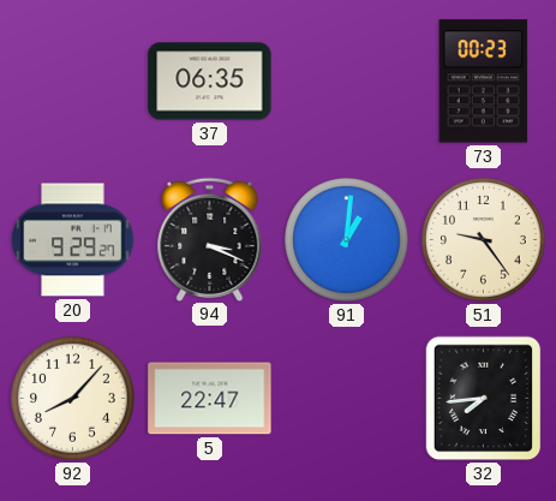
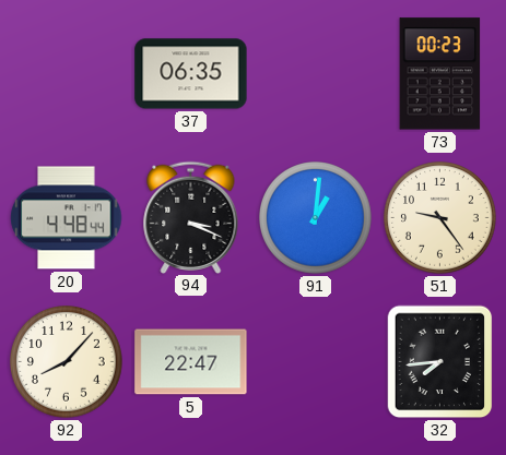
20: 9:29 -> 4:48 (67, 218)
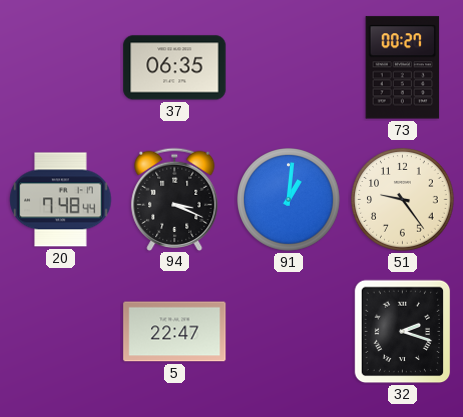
73: 00:23 -> 00:27 (403, 68)
20: 4:48 -> 7:48 (61, 200)
92: 8:07 -> none (67, 362)
32: 7:44 -> 2:18 (403, 332)
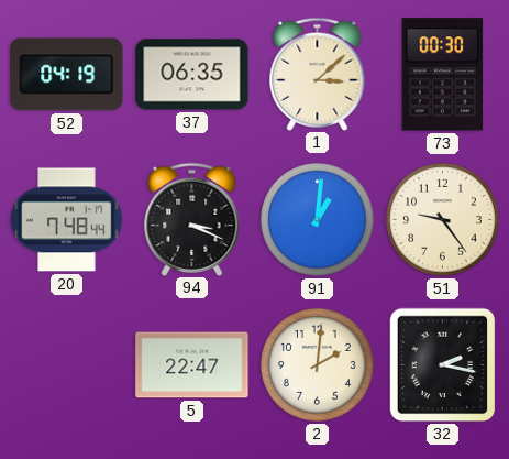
52: none -> 04:19 (67, 75)
1: none -> 3:08 (318, 74)
73: 00:27 -> 00:30 (443, 75)
2: none -> 2:01 (318, 365)
32: 2:18 -> 2:17 (443, 365)
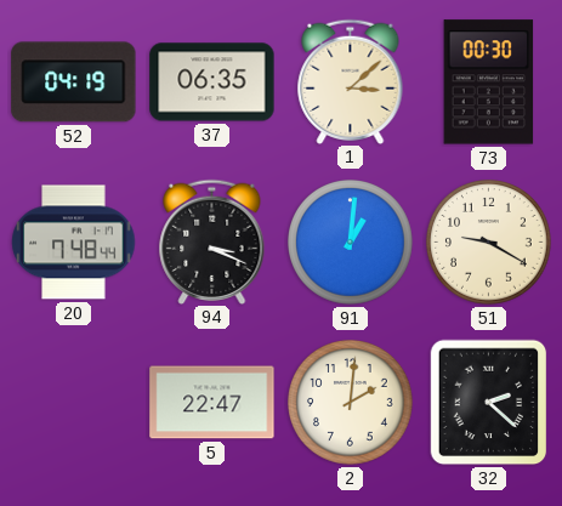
51: 9:24 -> 9:20 (489, 243)
32: 2:17 -> 2:22 (489, 403)
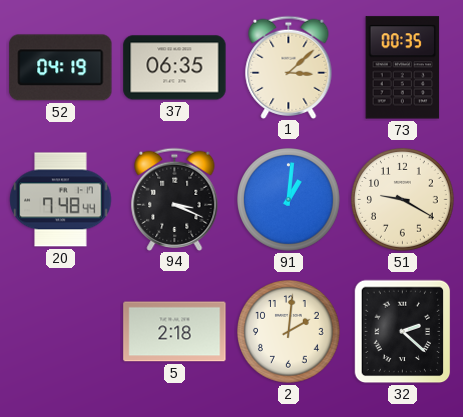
73: 00:30 -> 00:35 (403, 68)
5: 22:47 -> 2:18 (175, 332)
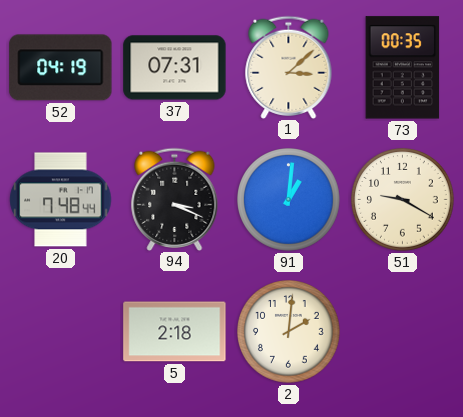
37: 06:35 -> 07:31 (175, 68)
32: 2:22 -> none (403, 332)
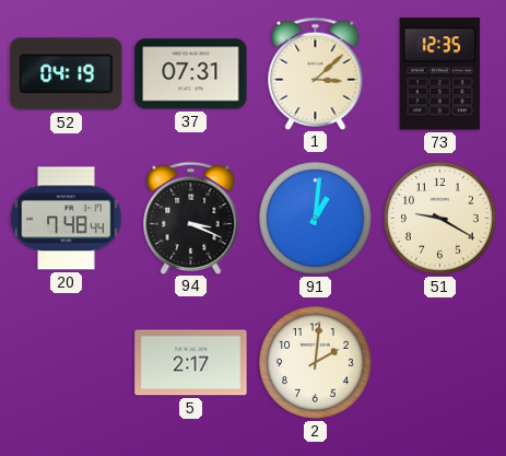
73: 00:35 -> 12:35 (440, 74)
5: 2:18 -> 2:17 (191, 363)
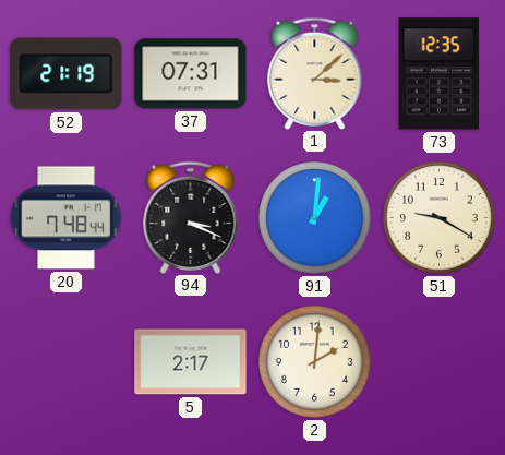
52: 04:19 -> 21:19 (67, 74)
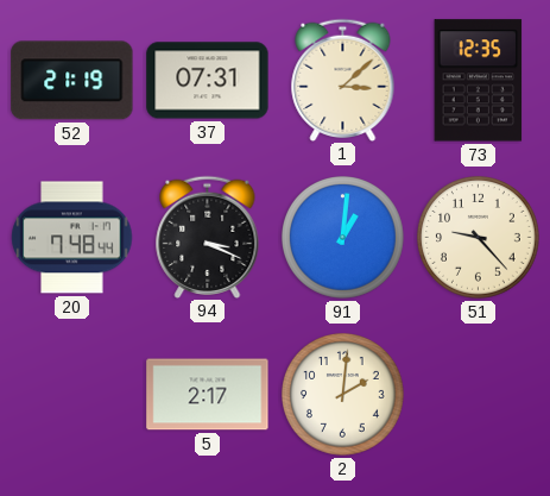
51: 9:20 -> 9:23 (479, 238)
